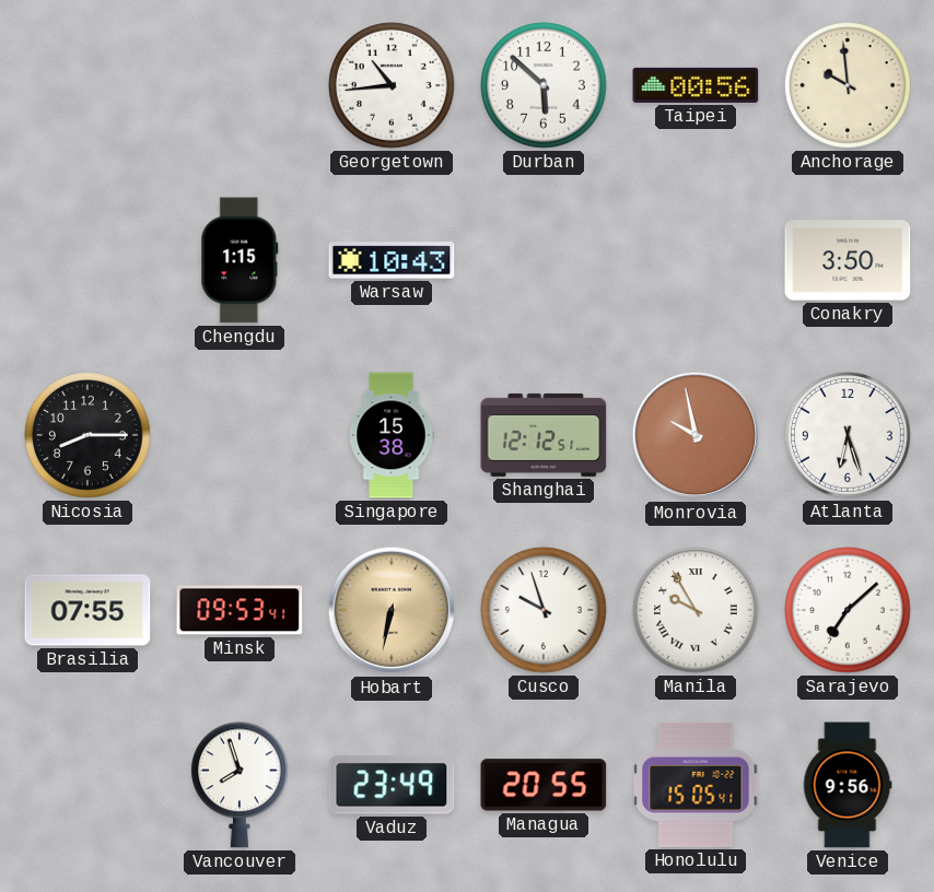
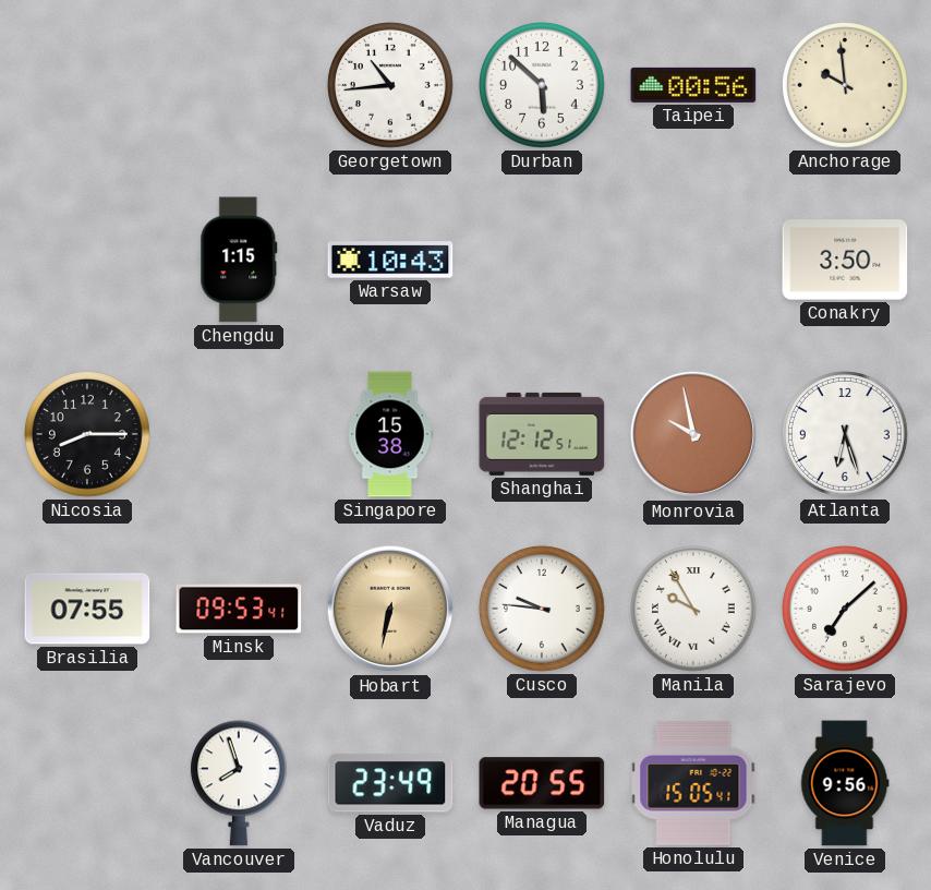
Cusco: 9:57 -> 9:46 (543, 610)
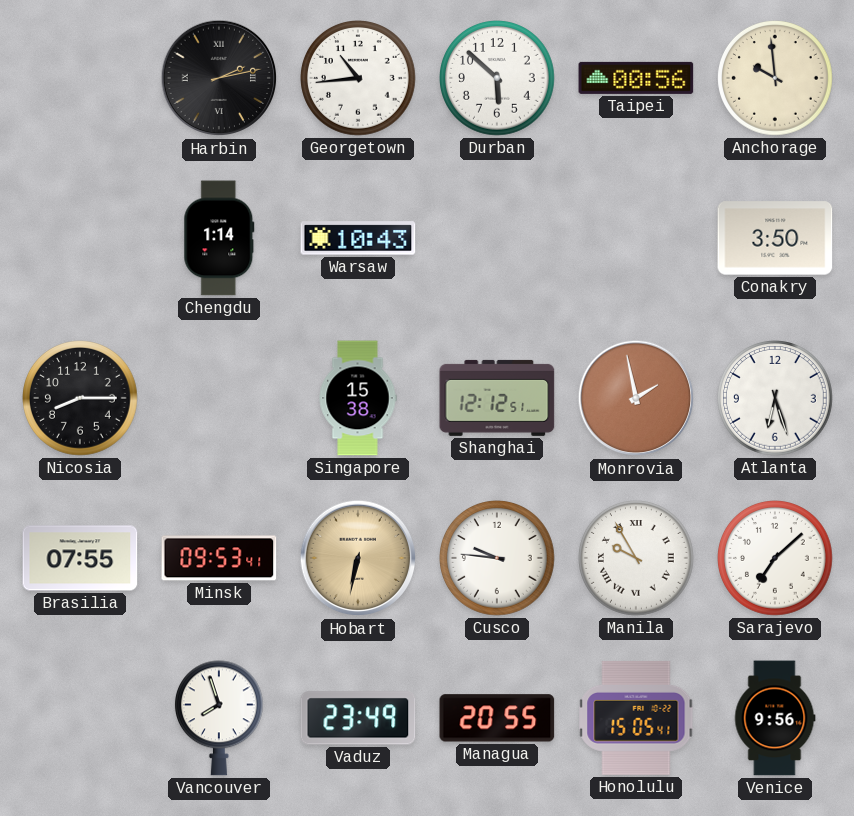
Harbin: none -> 2:13 (219, 78)
Chengdu: 1:15 -> 1:14 (219, 238)
Monrovia: 9:58 -> 1:58 (636, 398)
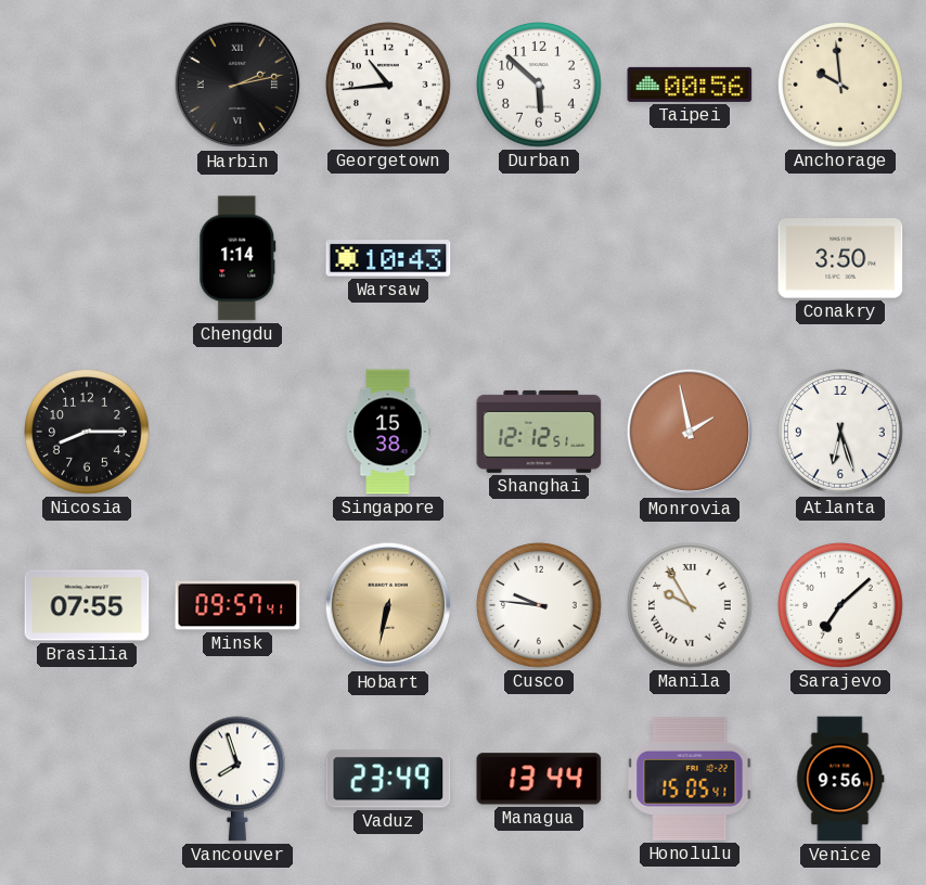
Minsk: 09:53 -> 09:57 (237, 605)
Managua: 20:55 -> 13:44 (539, 779)
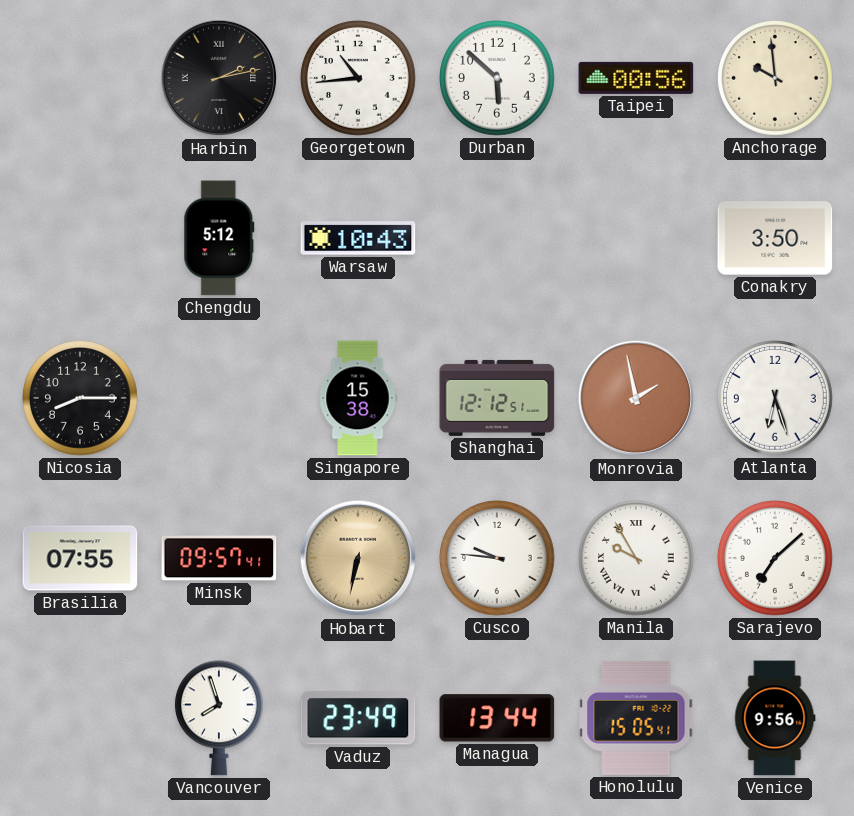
Chengdu: 1:14 -> 5:12 (219, 238)
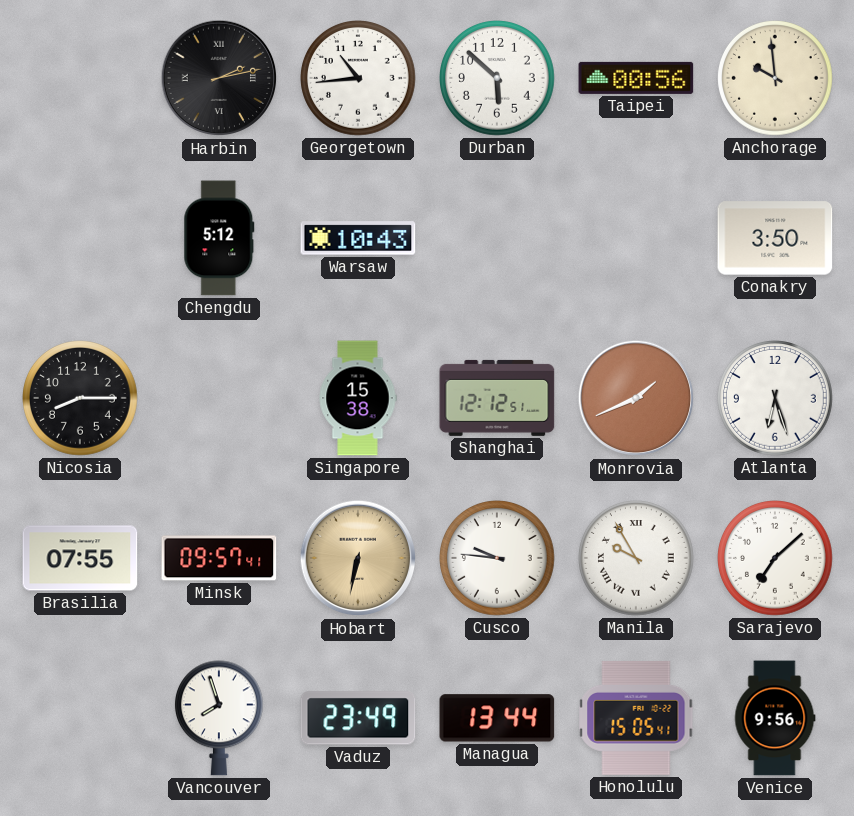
Monrovia: 1:58 -> 1:41 (636, 398)
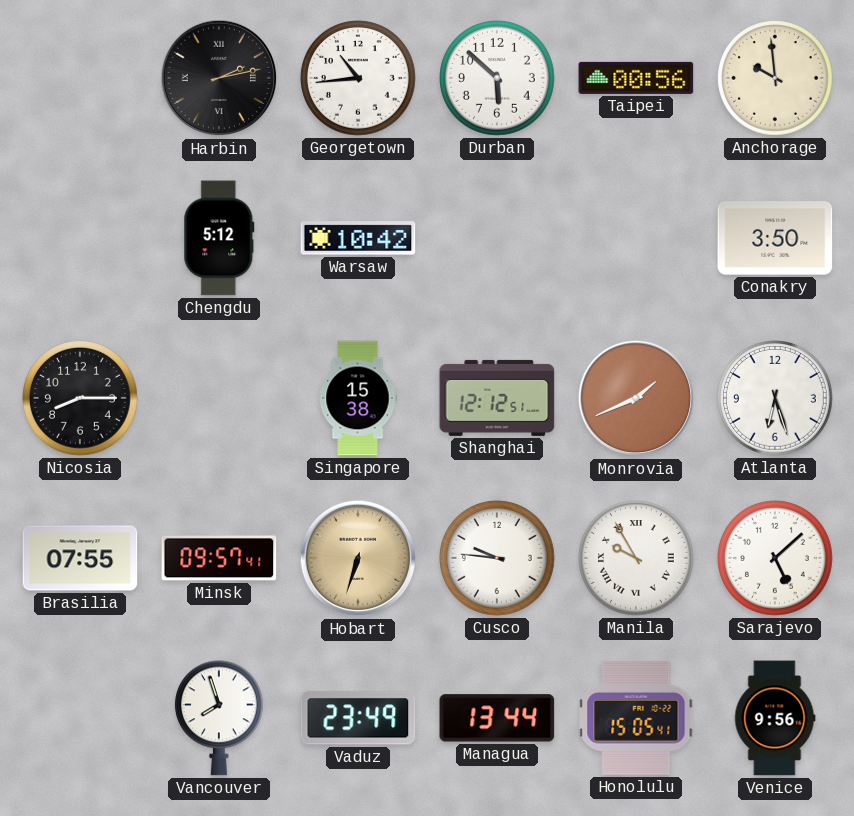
Warsaw: 10:43 -> 10:42 (358, 238)
Hobart: 6:32 -> 6:33 (358, 558)
Sarajevo: 7:08 -> 5:08 (776, 559)
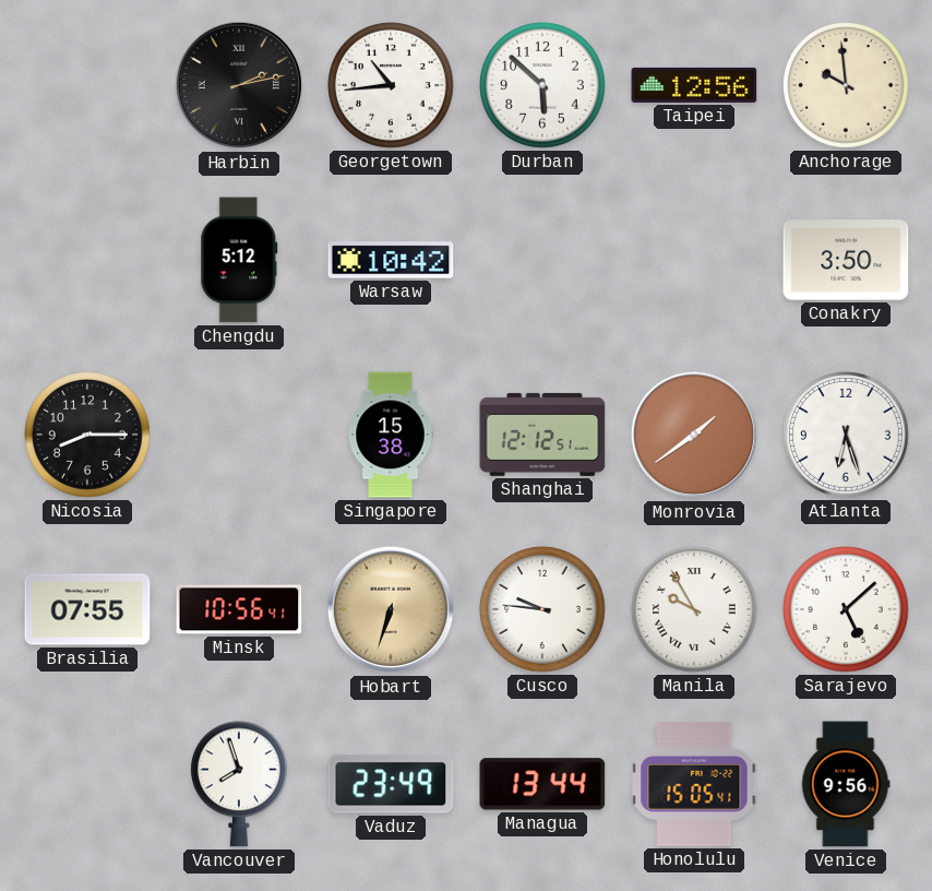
Taipei: 00:56 -> 12:56 (694, 85)
Monrovia: 1:41 -> 1:39 (694, 435)
Minsk: 09:57 -> 10:56 (239, 609)
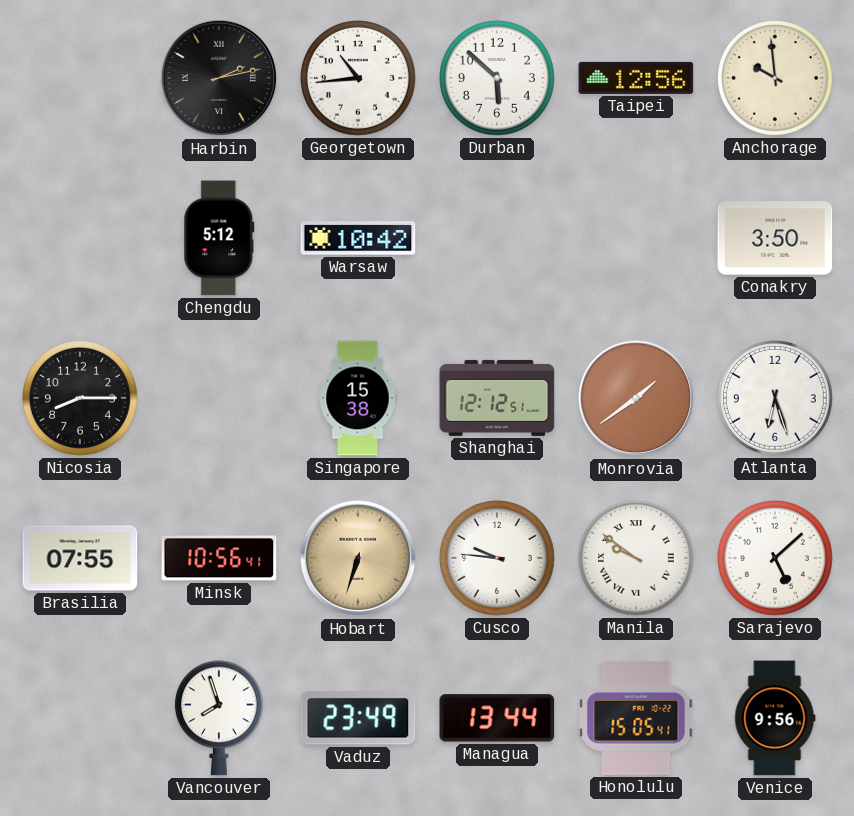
Manila: 9:55 -> 9:51 (637, 559)
